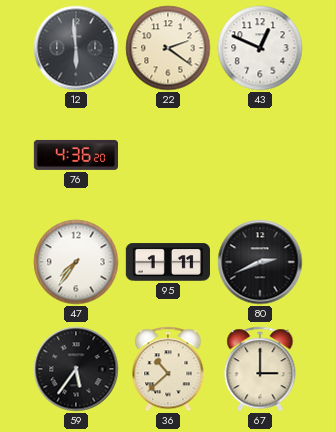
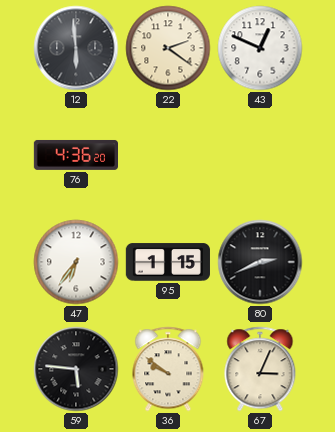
47: 7:36 -> 6:36 (76, 262)
95: 1:11 -> 1:15 (168, 262)
59: 5:36 -> 5:46 (76, 369)
36: 10:38 -> 9:51 (168, 369)
67: 3:00 -> 3:04 (260, 369)
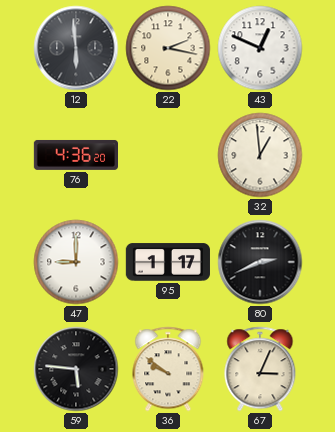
22: 2:21 -> 2:17 (168, 48)
32: none -> 12:59 (260, 155)
47: 6:36 -> 9:00 (76, 262)
95: 1:15 -> 1:17 (168, 262)
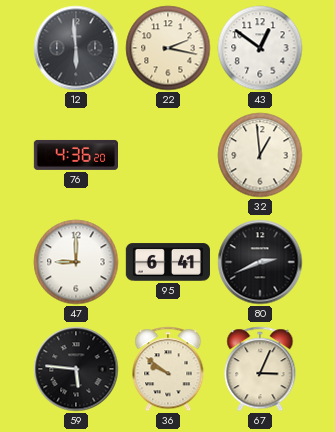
43: 12:49 -> 12:51 (260, 48)
95: 1:17 -> 6:41 (168, 262)
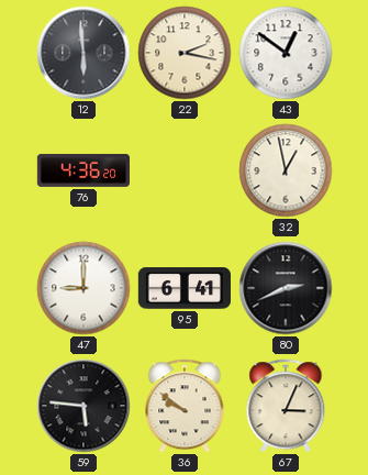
32: 12:59 -> 12:58 (286, 170)
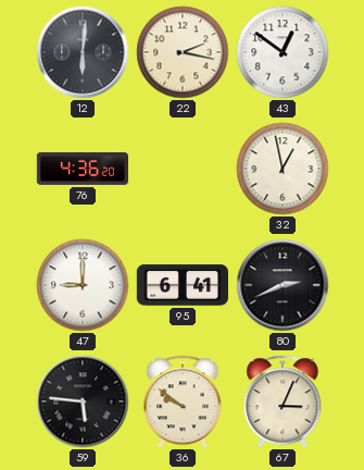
12: 5:59 -> 6:01 (83, 52)
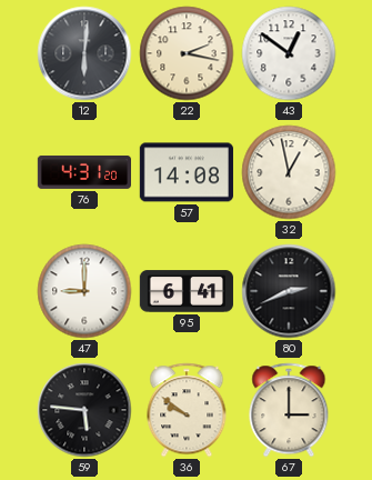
76: 4:36 -> 4:31 (83, 172)
57: none -> 14:08 (187, 172)
67: 3:04 -> 3:00 (289, 410)
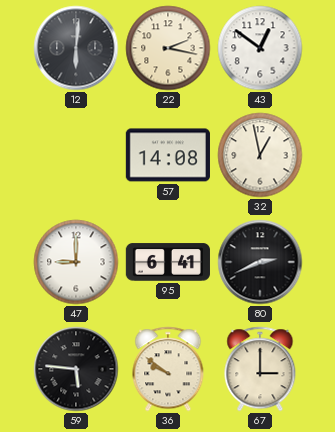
76: 4:31 -> none (83, 172)
